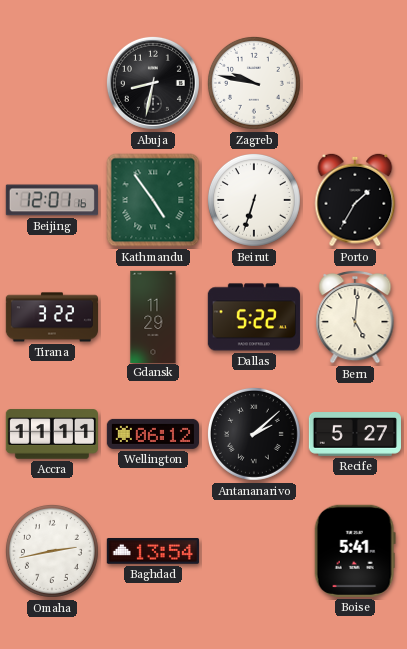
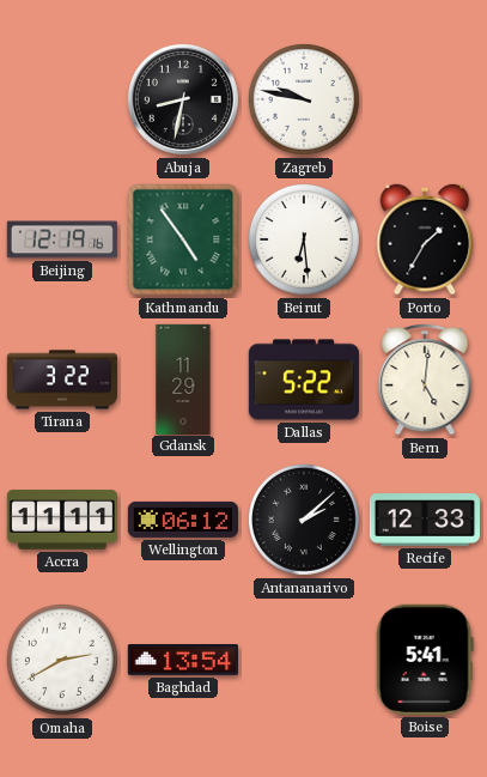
Beijing: 12:01 -> 12:19 (62, 239)
Beirut: 6:33 -> 6:29 (304, 239)
Recife: 5:27 -> 12:33 (424, 521)
Omaha: 2:43 -> 2:40 (62, 660)
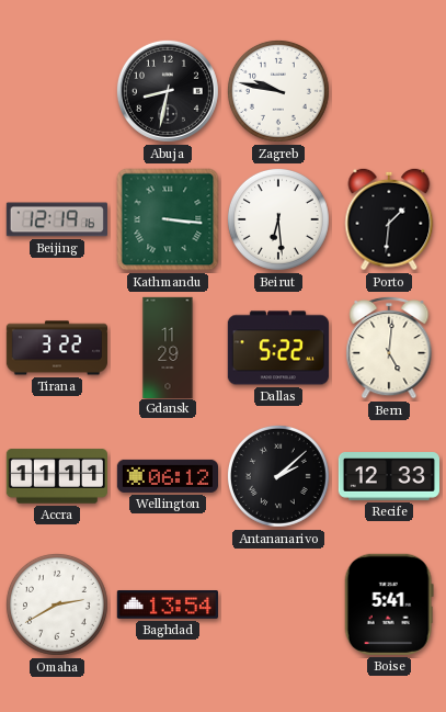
Kathmandu: 4:54 -> 3:16 (168, 219)
Porto: 1:35 -> 1:31 (389, 219)
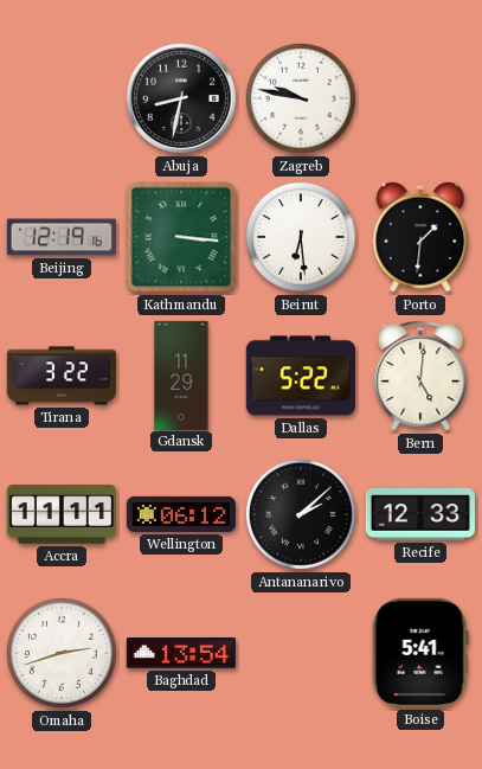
Omaha: 2:40 -> 2:42 (62, 653)
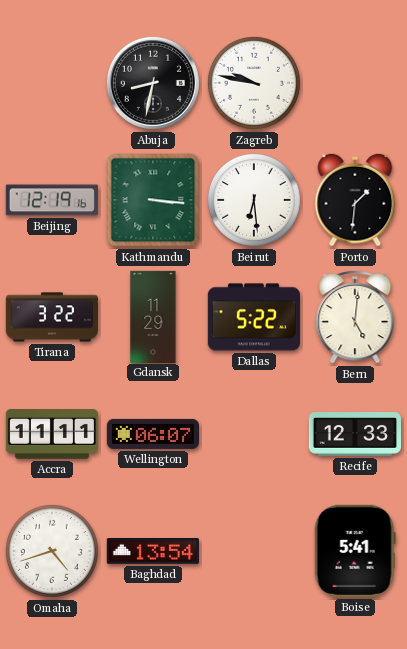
Wellington: 06:12 -> 06:07 (152, 434)
Antananarivo: 2:08 -> none (301, 514)
Omaha: 2:42 -> 4:42 (52, 551)
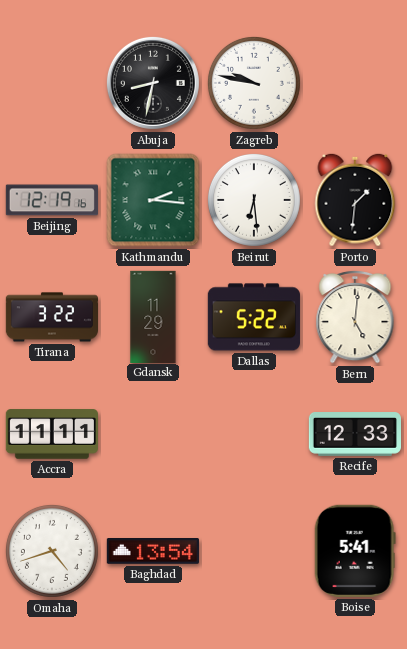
Kathmandu: 3:16 -> 2:16 (153, 200)
Wellington: 06:07 -> none (152, 434)
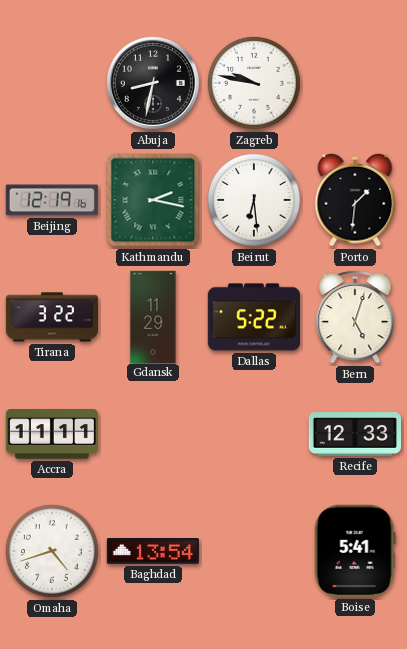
Kathmandu: 2:16 -> 2:17 (153, 200)
Bern: 5:01 -> 5:03 (355, 317)
